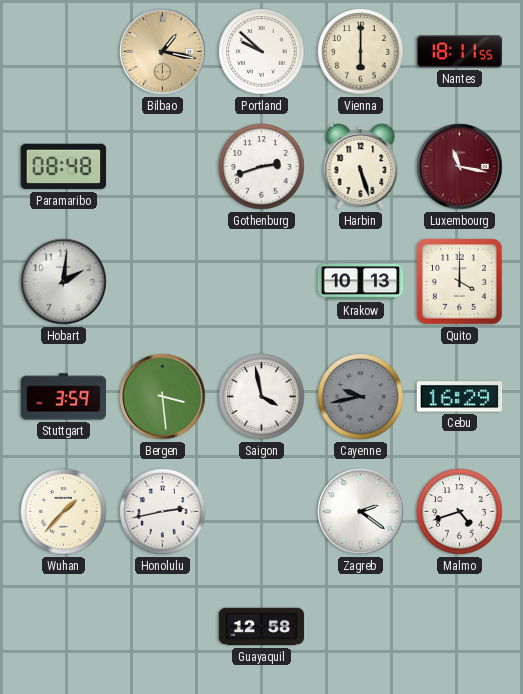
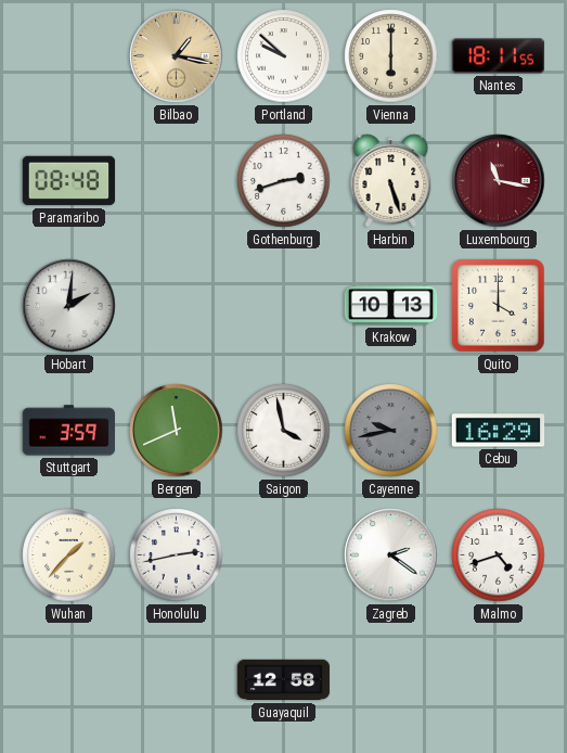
Bergen: 3:29 -> 11:41 (177, 431)
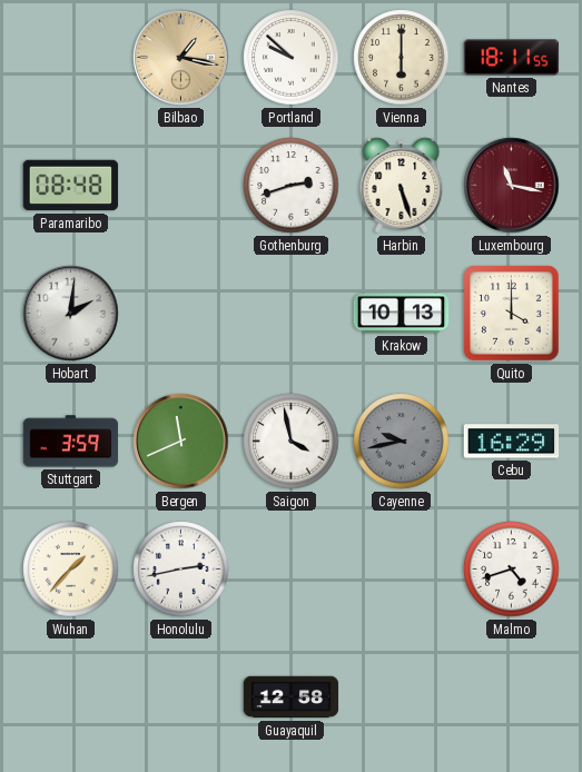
Zagreb: 2:21 -> none (391, 556)
